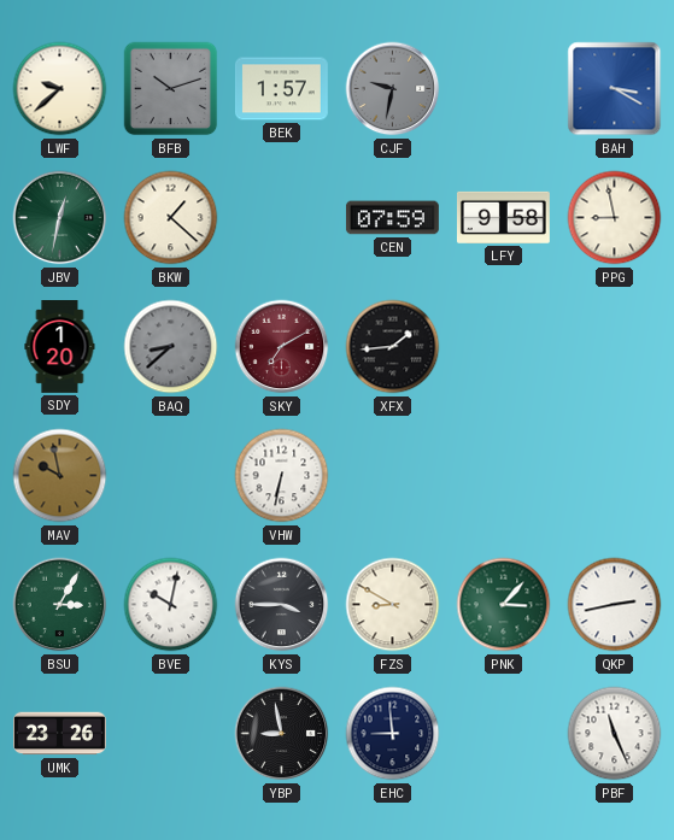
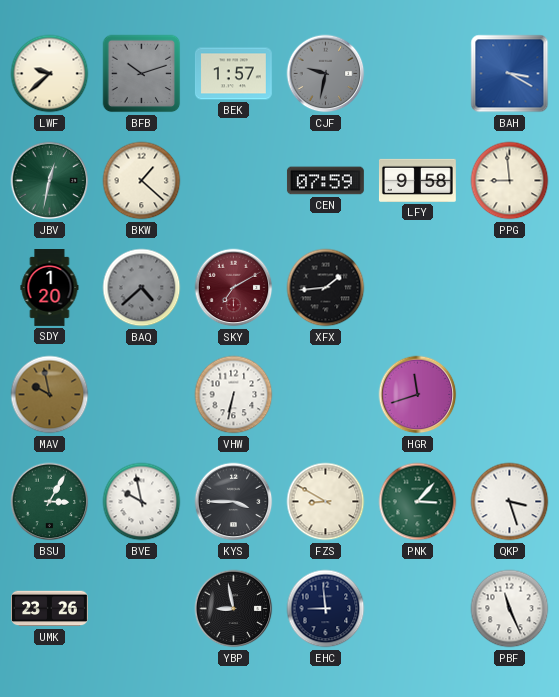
PPG: 8:58 -> 8:59 (510, 181)
BAQ: 8:38 -> 4:38 (142, 288)
HGR: none -> 11:42 (418, 395)
BVE: 10:02 -> 9:58 (142, 502)
QKP: 2:43 -> 3:27 (510, 502)
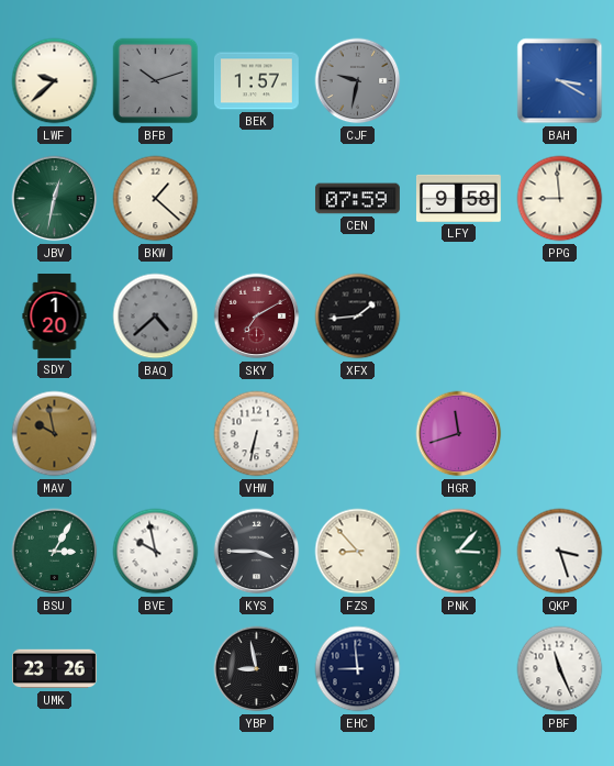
FZS: 8:50 -> 8:53 (358, 552)
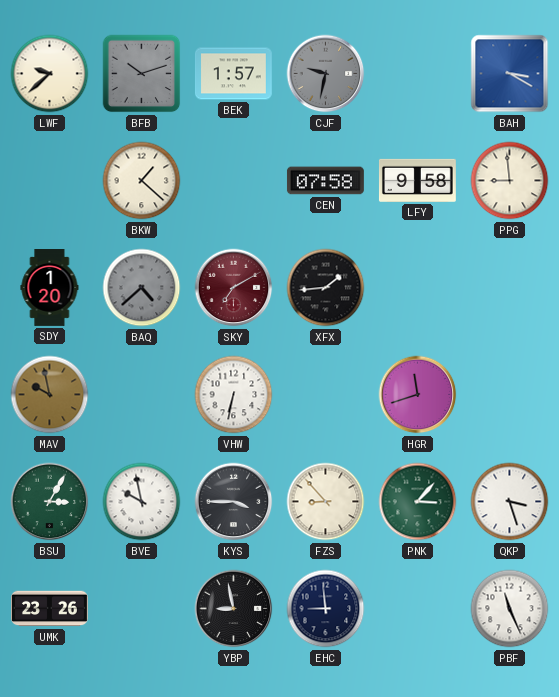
JBV: 12:32 -> none (55, 199)
CEN: 07:59 -> 07:58 (325, 181)
